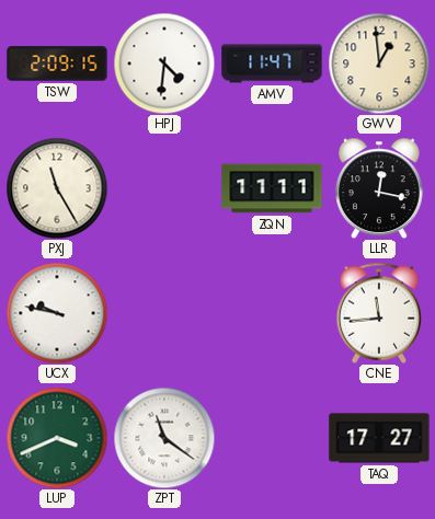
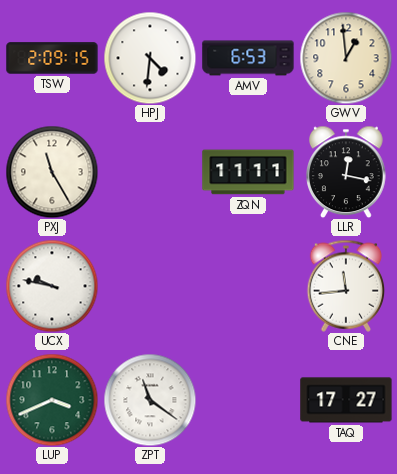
AMV: 11:47 -> 6:53 (248, 58)
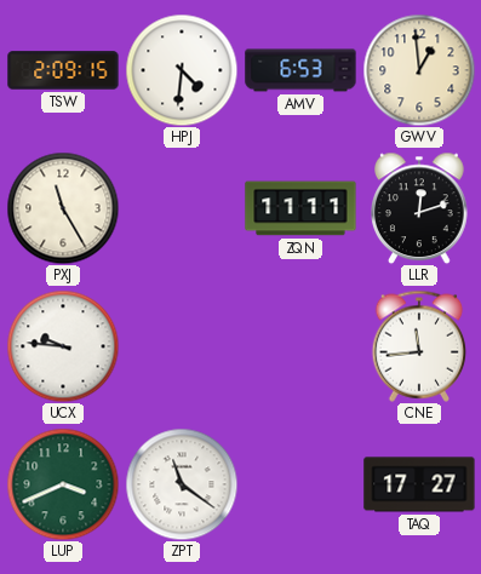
LLR: 12:17 -> 12:12 (420, 208)
UCX: 9:47 -> 9:46 (63, 346)
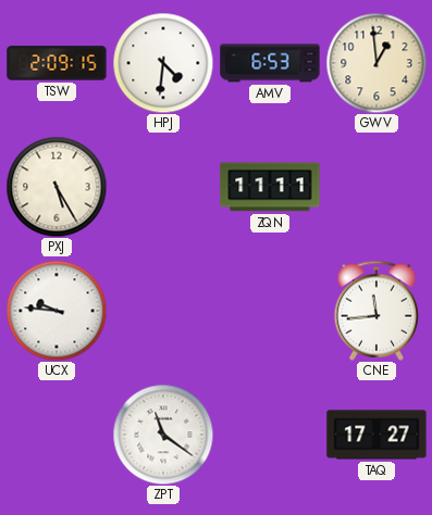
PXJ: 11:25 -> 5:25 (57, 187)
LLR: 12:12 -> none (420, 208)
LUP: 3:41 -> none (63, 484)
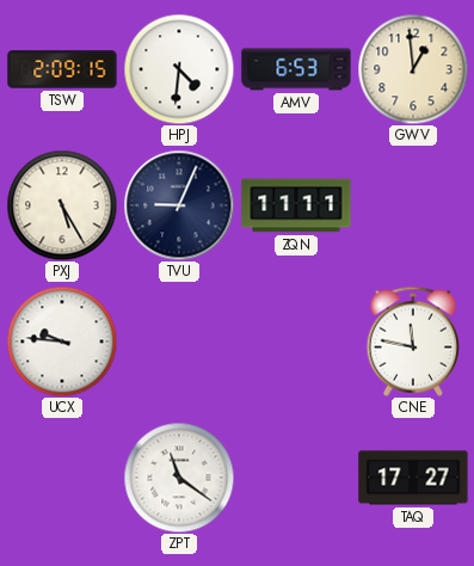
TVU: none -> 9:04 (179, 205)
CNE: 11:44 -> 11:47 (413, 342)
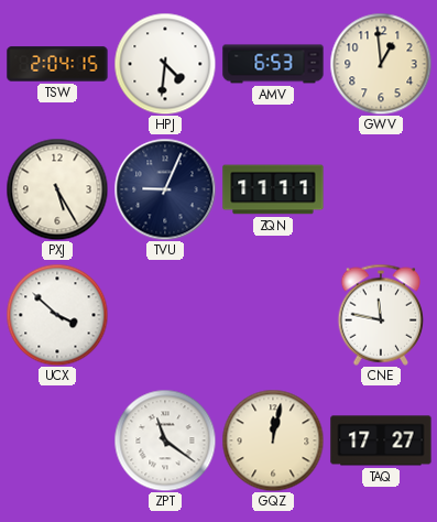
TSW: 2:09 -> 2:04 (57, 64)
UCX: 9:46 -> 3:52 (57, 315)
GQZ: none -> 12:02 (273, 441)
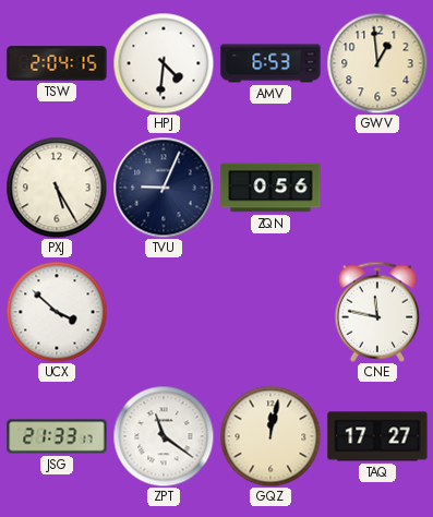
ZQN: 11:11 -> 0:56 (270, 188)
JSG: none -> 21:33 (57, 436)
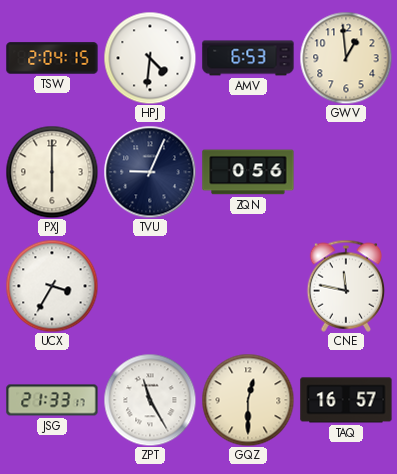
PXJ: 5:25 -> 6:00 (52, 172)
UCX: 3:52 -> 3:35 (52, 286)
ZPT: 11:21 -> 11:25 (150, 400)
GQZ: 12:02 -> 12:30 (248, 400)
TAQ: 17:27 -> 16:57 (346, 400)
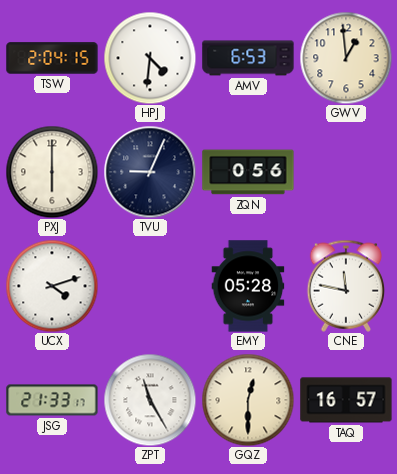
UCX: 3:35 -> 4:12 (52, 286)
EMY: none -> 05:28 (248, 286)
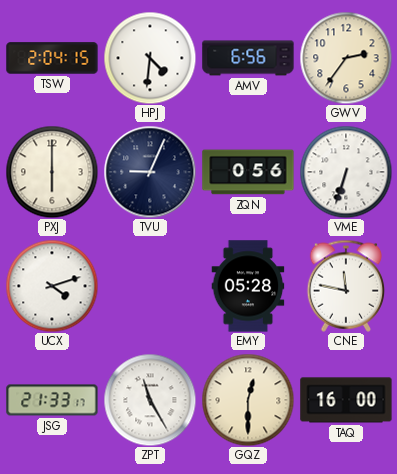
AMV: 6:53 -> 6:56 (248, 58)
GWV: 12:59 -> 2:36 (346, 58)
VME: none -> 6:33 (346, 172)
TAQ: 16:57 -> 16:00 (346, 400)
